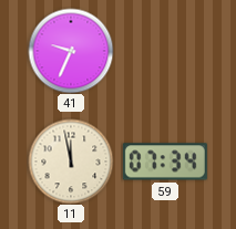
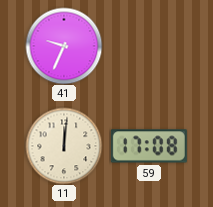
11: 11:58 -> 12:01 (64, 146)
59: 07:34 -> 17:08 (149, 146)
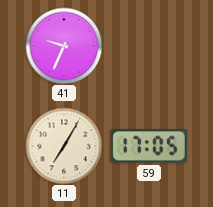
11: 12:01 -> 7:05 (64, 146)
59: 17:08 -> 17:05 (149, 146)
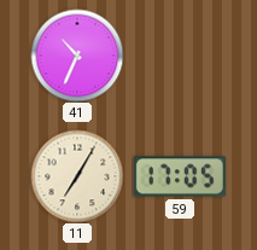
41: 9:34 -> 10:34 (77, 56)
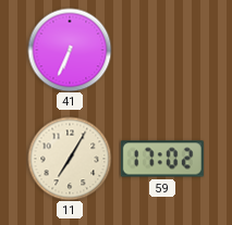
41: 10:34 -> 6:34 (70, 50)
59: 17:05 -> 17:02 (162, 159)
